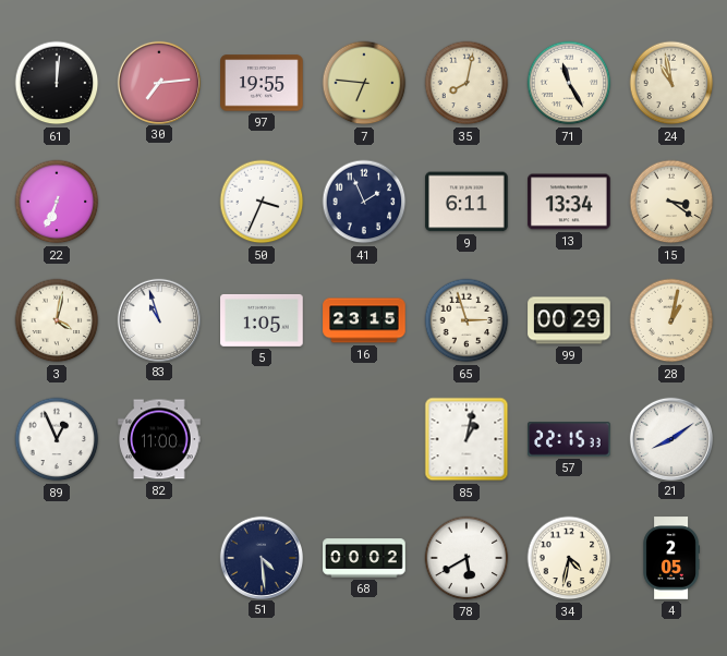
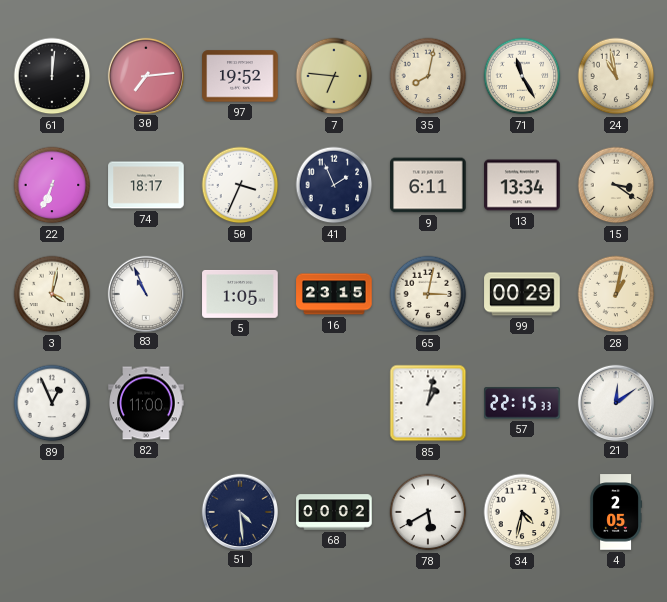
97: 19:55 -> 19:52 (240, 76)
74: none -> 18:17 (146, 185)
83: 10:57 -> 10:56 (145, 293)
65: 2:57 -> 3:02 (428, 294)
21: 8:09 -> 12:09 (615, 402)
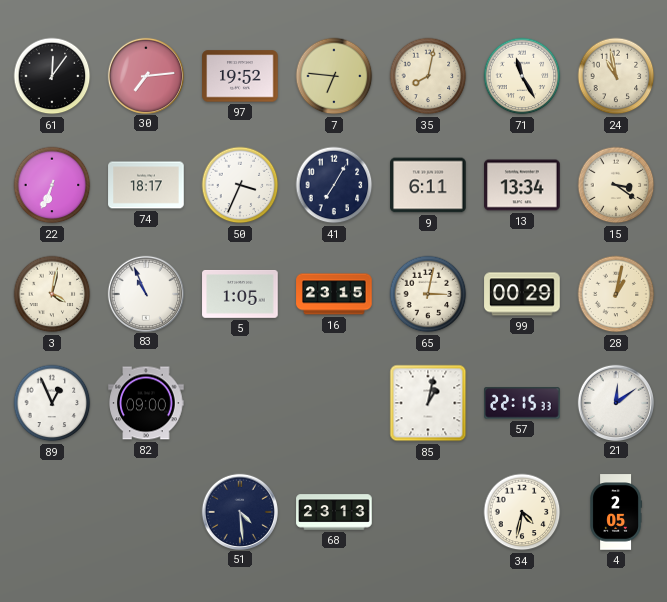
61: 12:01 -> 12:06 (52, 76)
41: 1:56 -> 7:05 (334, 185)
82: 11:00 -> 09:00 (146, 403)
68: 00:02 -> 23:13 (334, 512)
78: 5:40 -> none (428, 512)
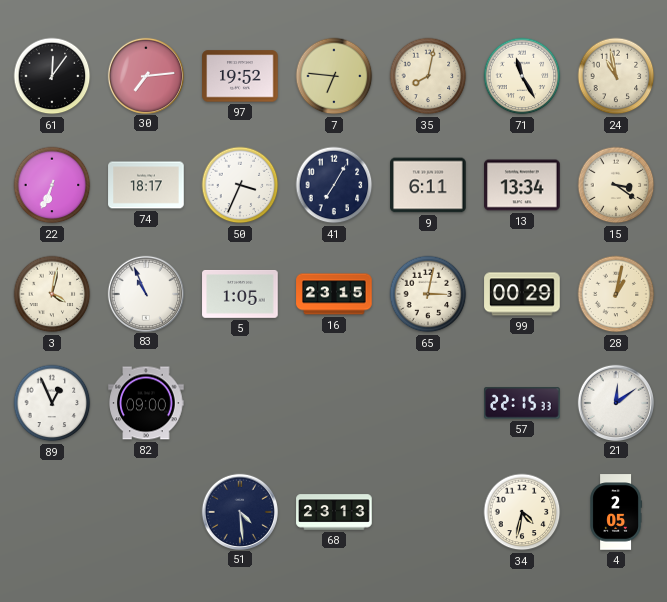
85: 1:02 -> none (428, 403)
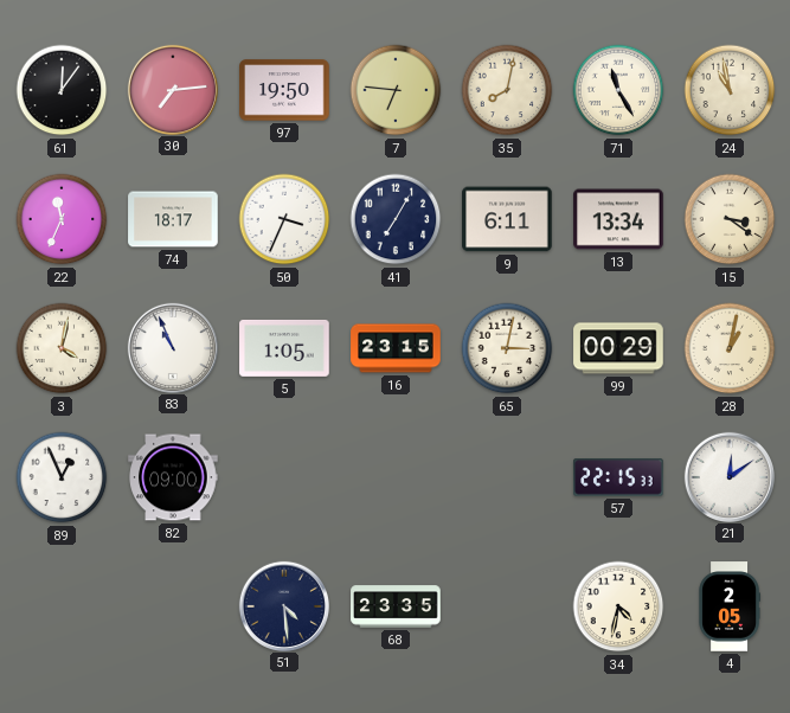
97: 19:52 -> 19:50 (284, 90)
22: 6:34 -> 11:34 (62, 219)
68: 23:13 -> 23:35 (396, 606)
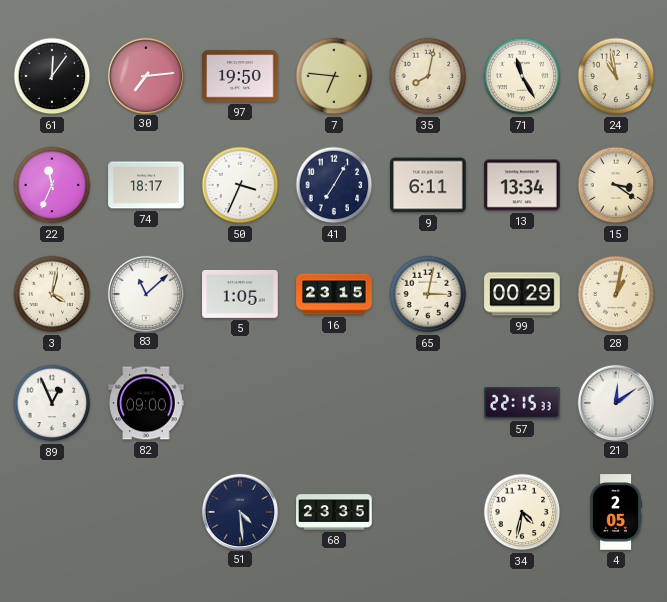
83: 10:56 -> 11:08 (145, 293)
